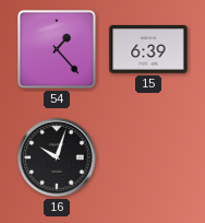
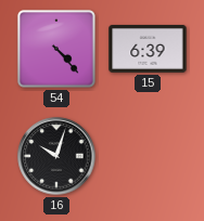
54: 1:23 -> 4:23 (56, 49)
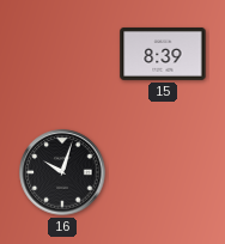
54: 4:23 -> none (56, 49)
15: 6:39 -> 8:39 (163, 54)
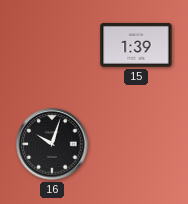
15: 8:39 -> 1:39 (136, 45)
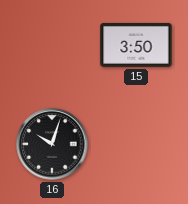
15: 1:39 -> 3:50 (136, 45)
